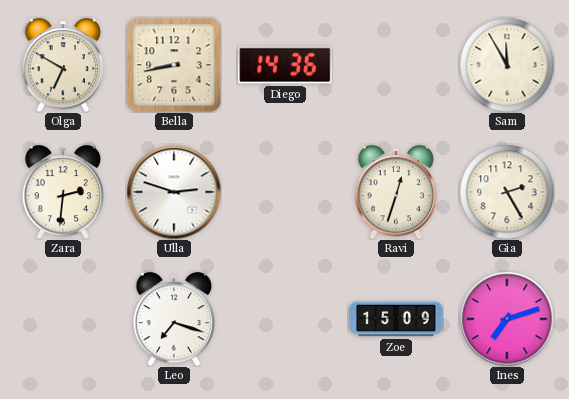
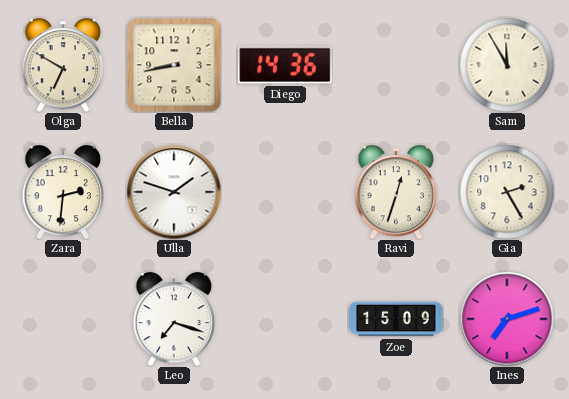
Ulla: 2:48 -> 1:48 (174, 192)
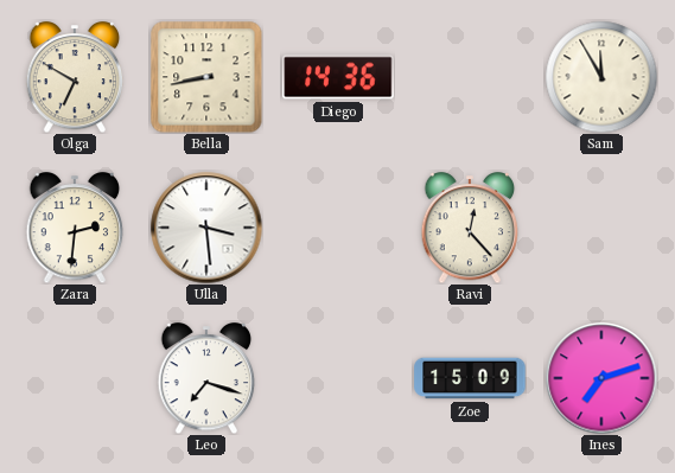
Ulla: 1:48 -> 3:29 (206, 228)
Ravi: 12:33 -> 12:23 (470, 229)
Gia: 2:25 -> none (507, 192)
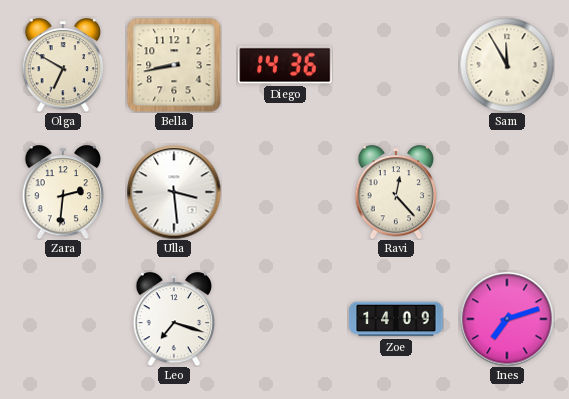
Zoe: 15:09 -> 14:09 (396, 319)
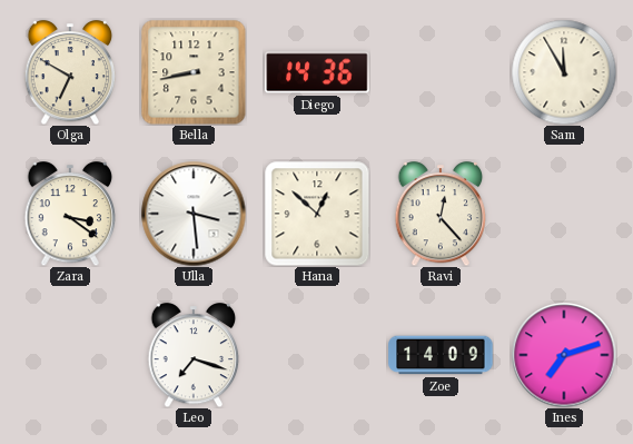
Zara: 2:31 -> 3:21 (70, 215)
Hana: none -> 12:52 (317, 214)
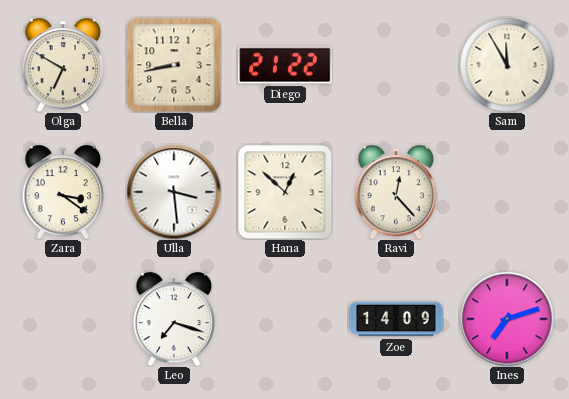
Diego: 14:36 -> 21:22 (285, 65)
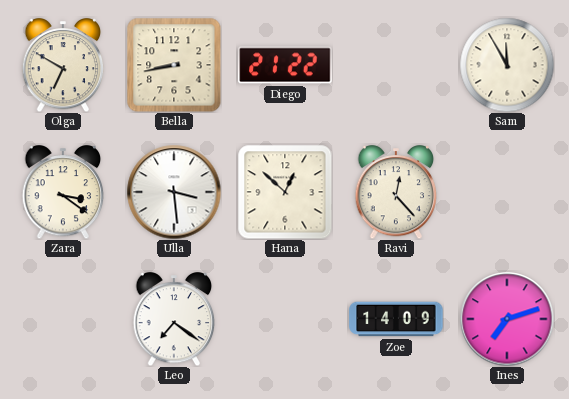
Leo: 7:18 -> 7:21 (174, 320)
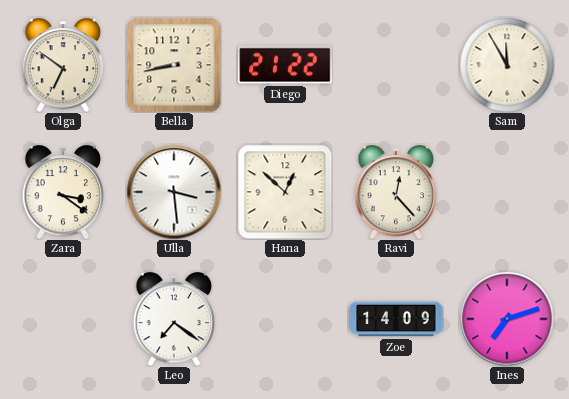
Olga: 6:50 -> 6:51 (63, 66)
